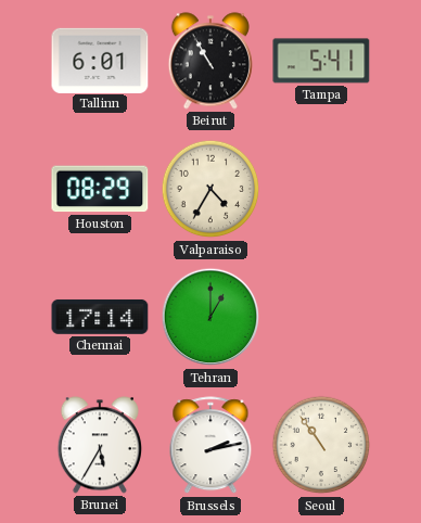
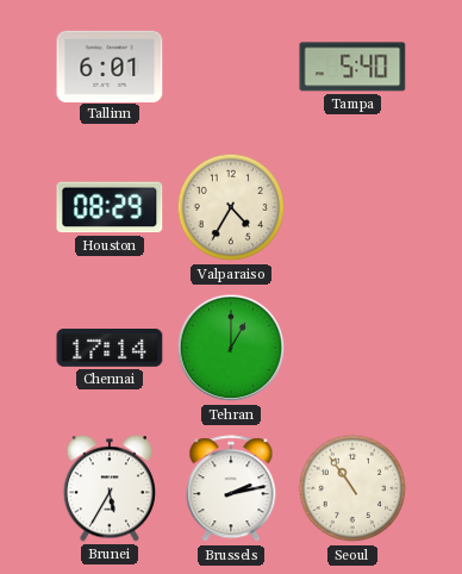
Beirut: 10:55 -> none (210, 61)
Tampa: 5:41 -> 5:40 (352, 67)
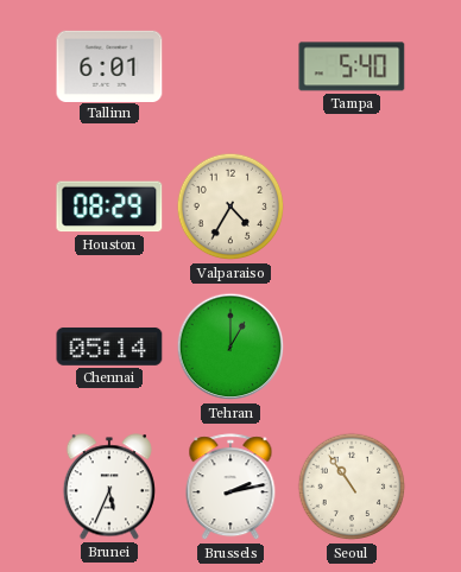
Chennai: 17:14 -> 05:14 (109, 347)
Brunei: 5:35 -> 5:34 (109, 487)
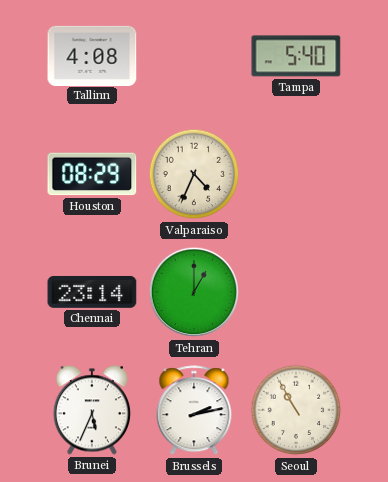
Tallinn: 6:01 -> 4:08 (92, 55)
Valparaiso: 4:35 -> 4:34 (194, 174)
Chennai: 05:14 -> 23:14 (92, 292)
Seoul: 10:54 -> 10:55 (296, 410)
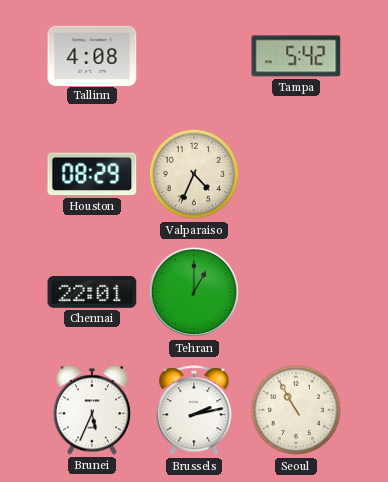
Tampa: 5:40 -> 5:42 (296, 56)
Chennai: 23:14 -> 22:01 (92, 292)
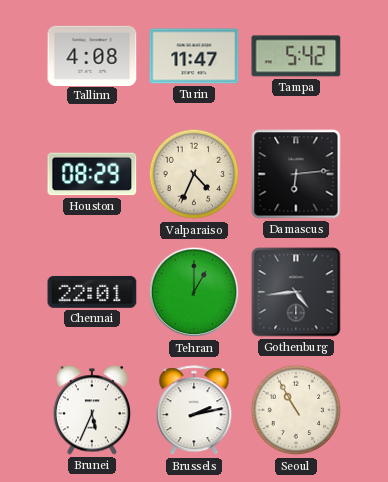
Turin: none -> 11:47 (194, 56)
Damascus: none -> 6:14 (296, 174)
Gothenburg: none -> 4:44 (296, 292)
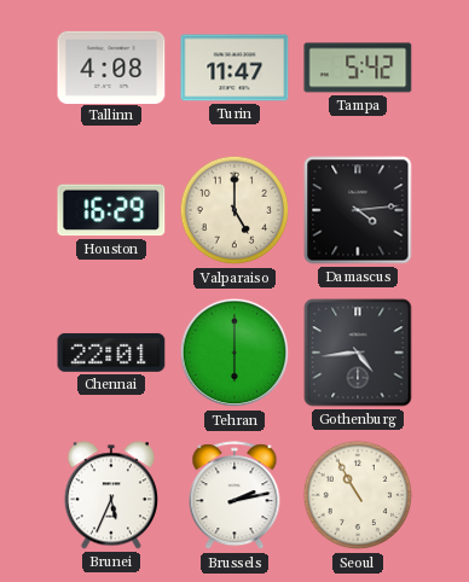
Houston: 08:29 -> 16:29 (111, 210)
Valparaiso: 4:34 -> 5:00 (234, 210)
Damascus: 6:14 -> 4:14 (358, 210)
Tehran: 1:00 -> 6:00 (234, 353)
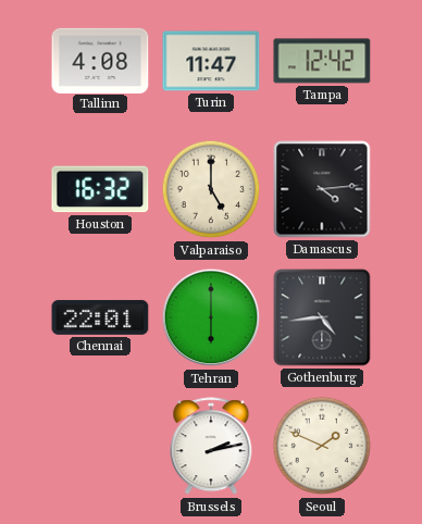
Tampa: 5:42 -> 12:42 (322, 61)
Houston: 16:29 -> 16:32 (100, 189)
Brunei: 5:34 -> none (111, 495)
Seoul: 10:55 -> 1:49 (322, 446)
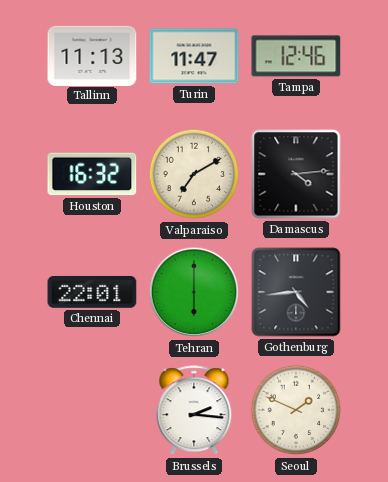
Tallinn: 4:08 -> 11:13 (92, 55)
Tampa: 12:42 -> 12:46 (296, 56)
Valparaiso: 5:00 -> 7:10 (194, 174)
Brussels: 2:13 -> 2:16 (194, 411)
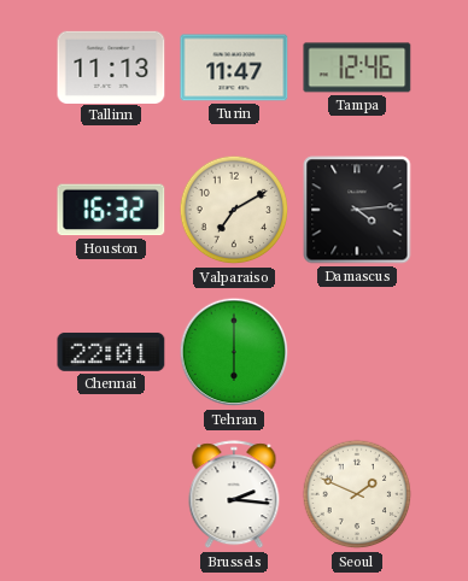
Gothenburg: 4:44 -> none (296, 292)
